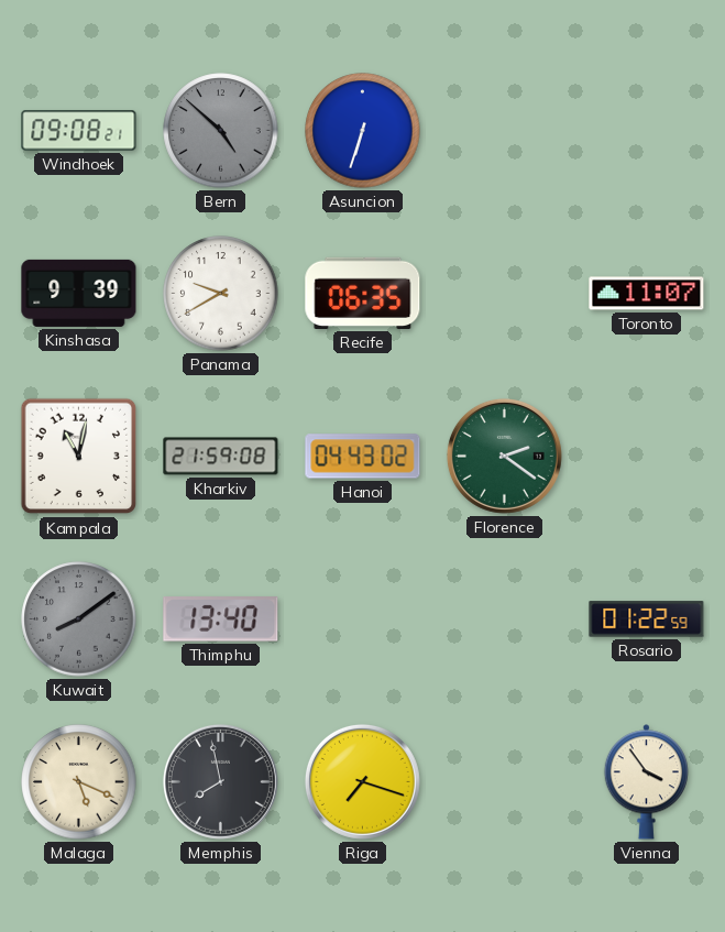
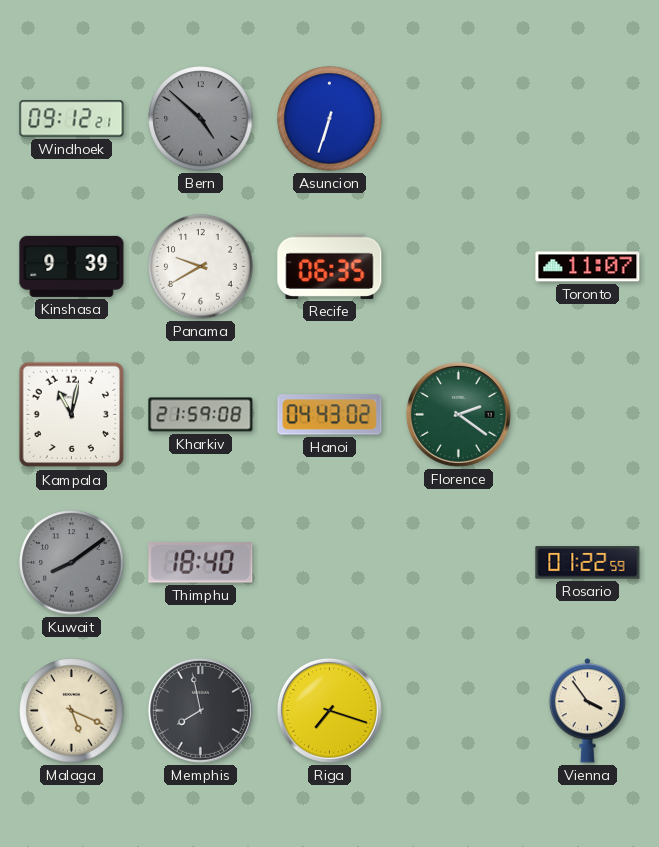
Windhoek: 09:08 -> 09:12 (72, 119)
Thimphu: 13:40 -> 18:40 (201, 563)
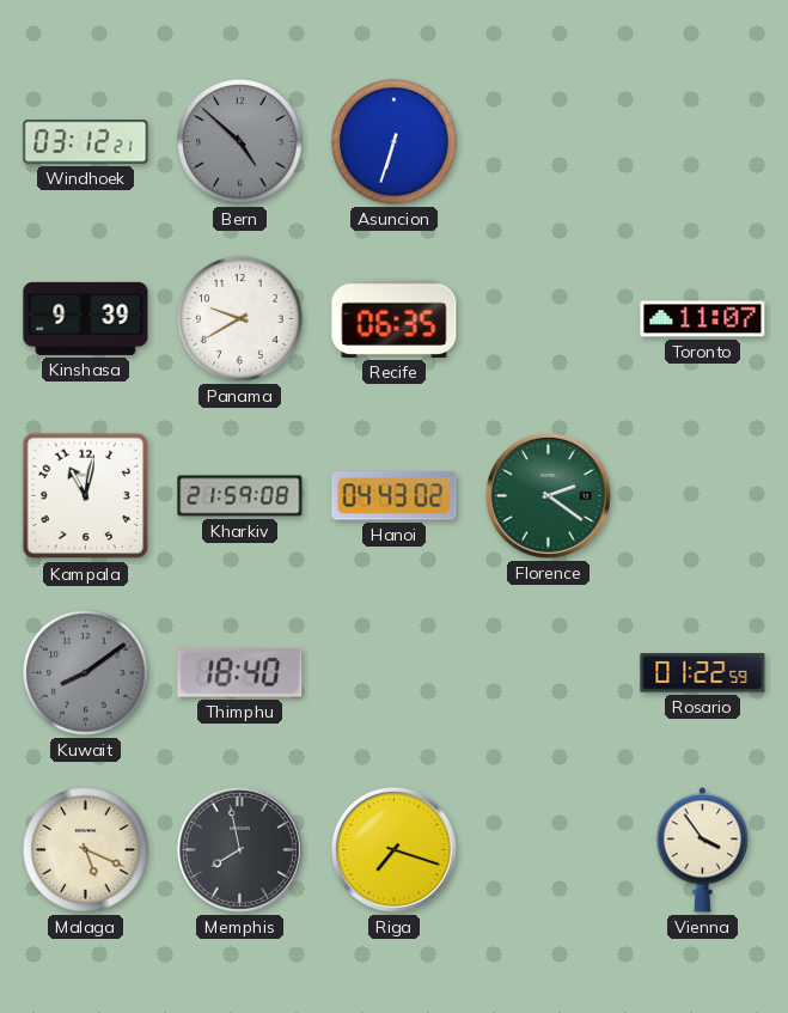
Windhoek: 09:12 -> 03:12 (86, 142)
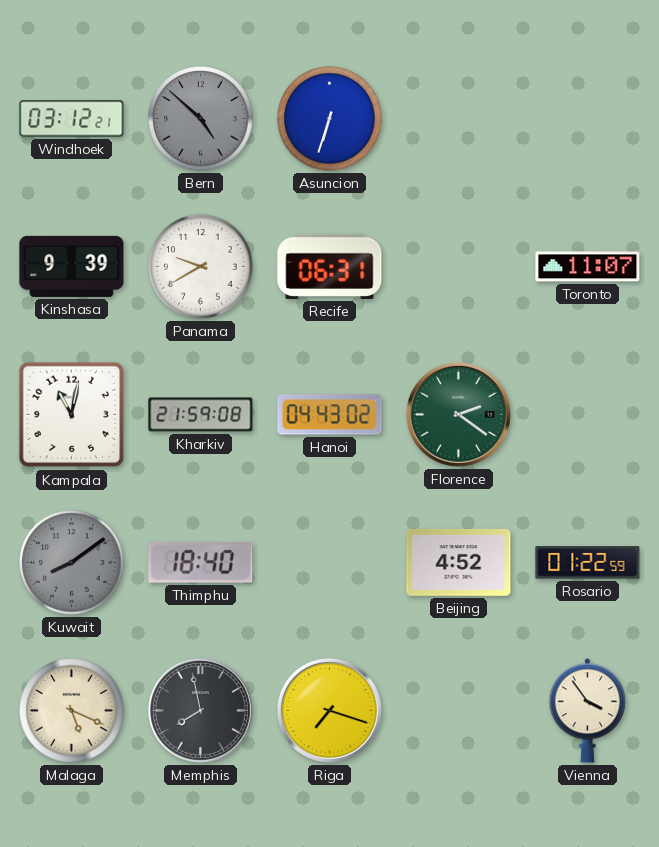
Recife: 06:35 -> 06:31 (330, 266)
Beijing: none -> 4:52 (459, 562)
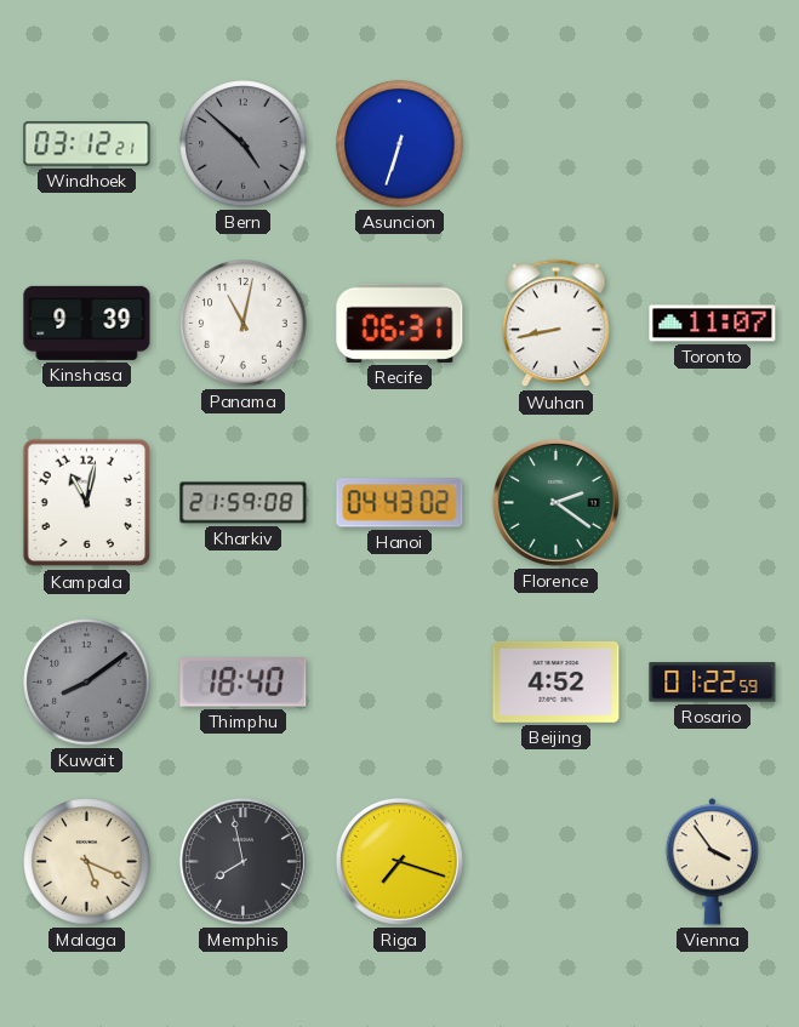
Panama: 9:40 -> 11:02 (244, 324)
Wuhan: none -> 8:43 (557, 324)
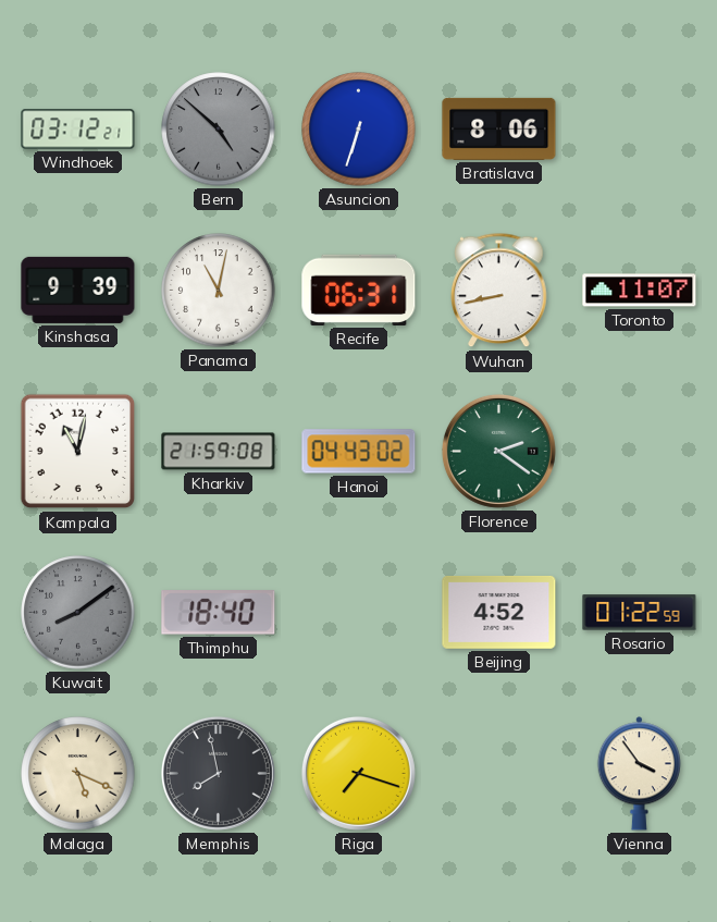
Bratislava: none -> 8:06 (499, 128)
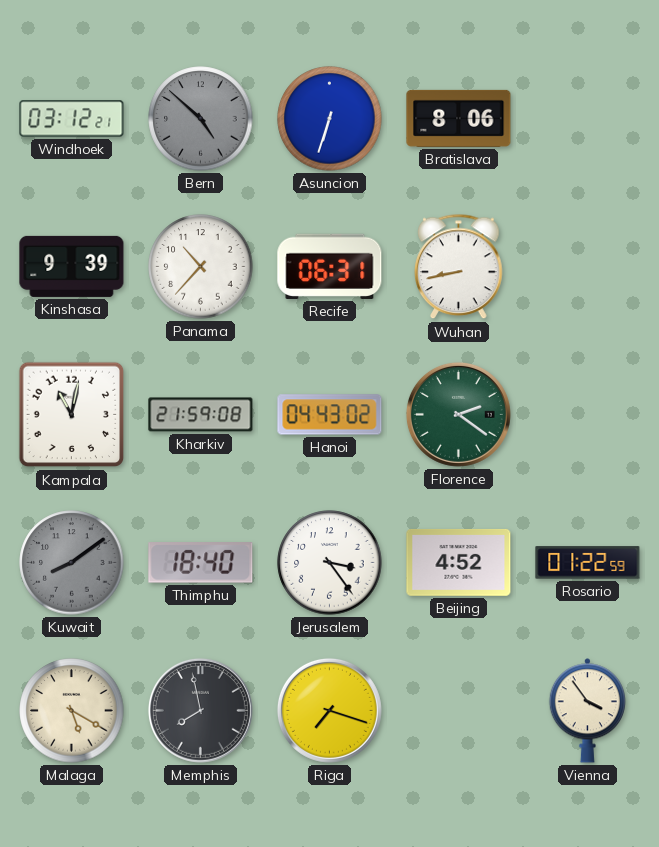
Panama: 11:02 -> 10:37 (201, 267)
Toronto: 11:07 -> none (640, 291)
Jerusalem: none -> 3:24 (330, 563)
Malaga: 5:19 -> 5:20 (72, 711)
